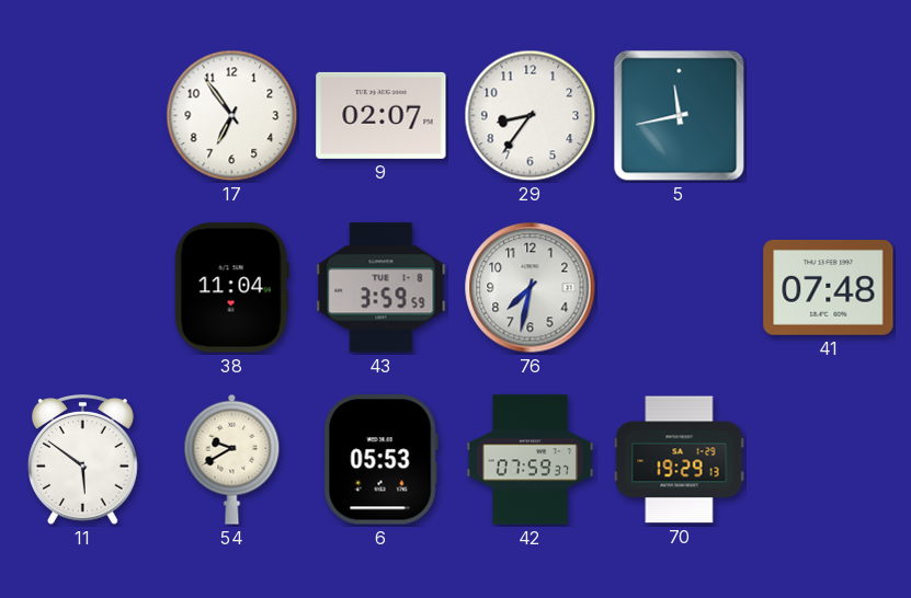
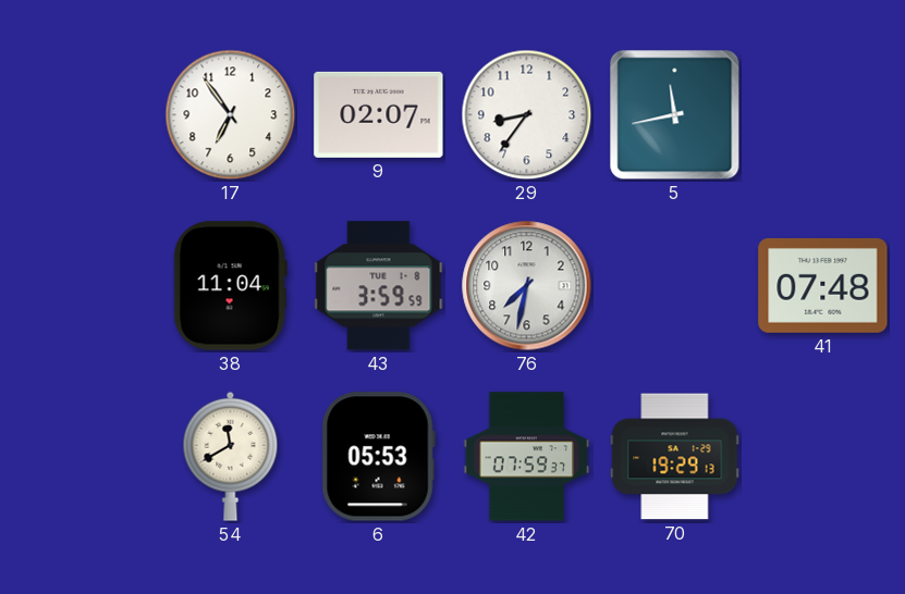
11: 5:51 -> none (82, 460)
54: 9:40 -> 11:40 (231, 456)
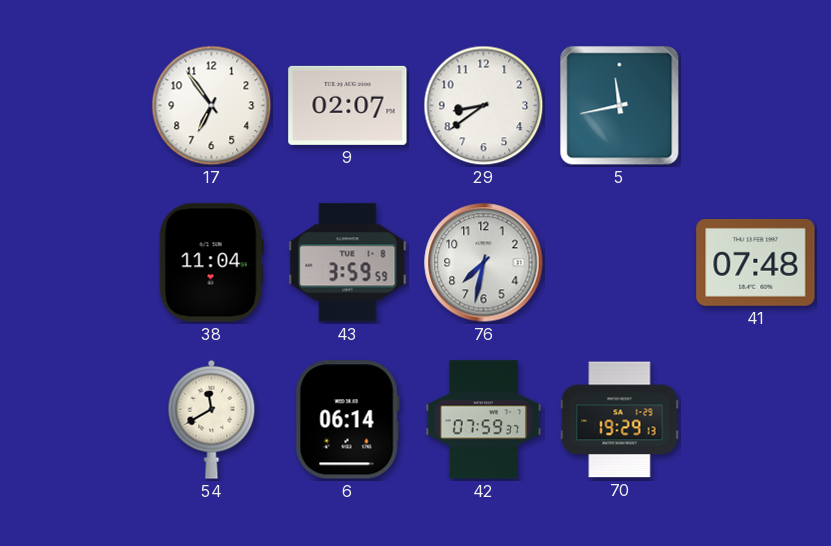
29: 8:36 -> 8:39 (484, 106)
6: 05:53 -> 06:14 (347, 420)
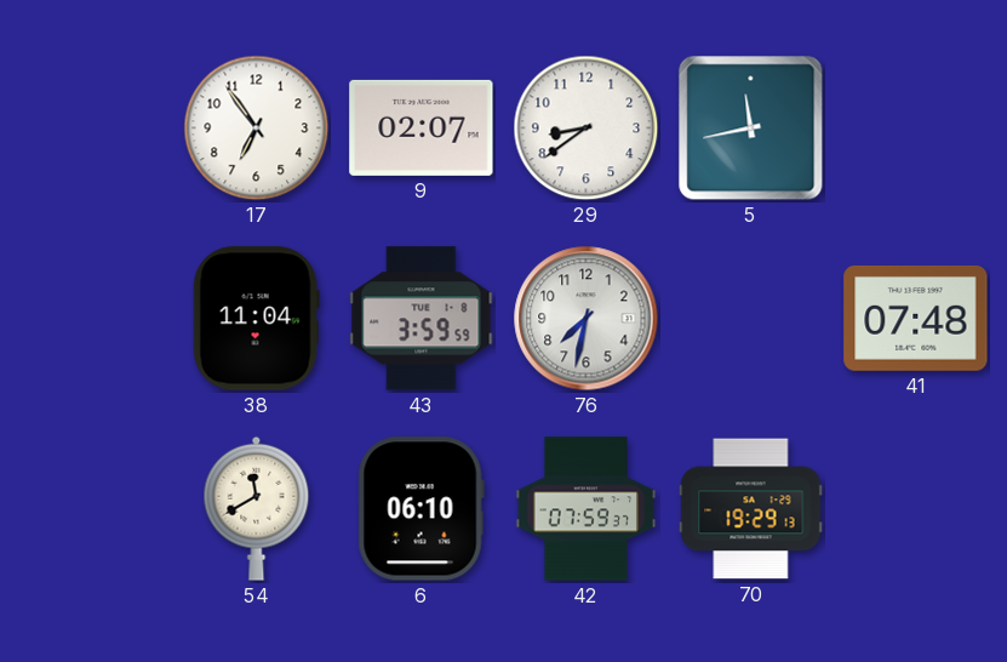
6: 06:14 -> 06:10 (420, 509)
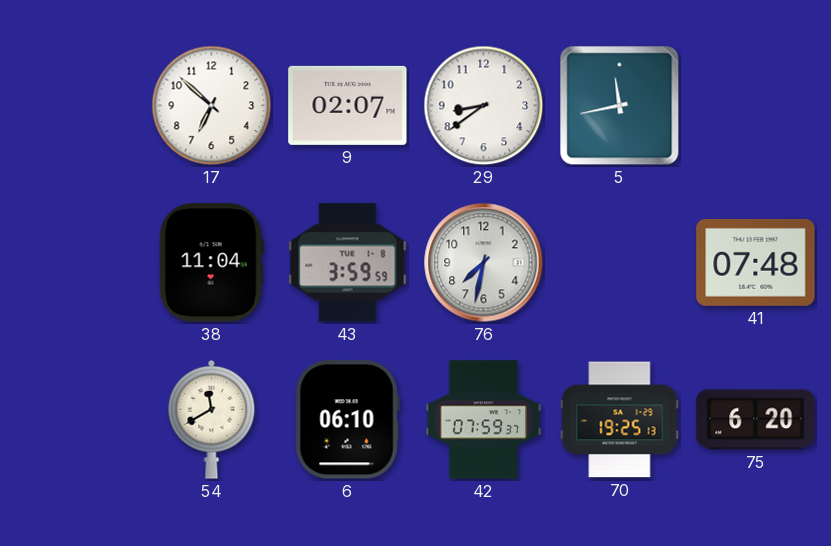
17: 6:54 -> 6:52 (212, 106)
70: 19:29 -> 19:25 (620, 420)
75: none -> 6:20 (756, 420)
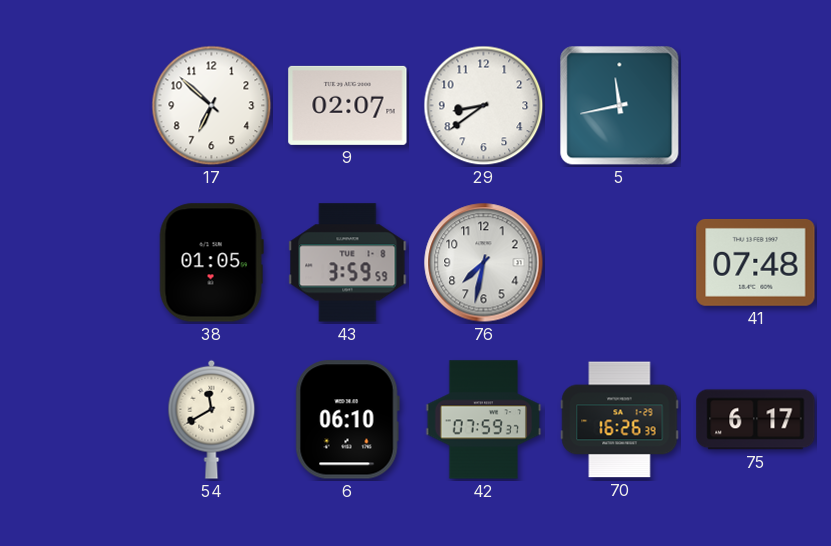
38: 11:04 -> 01:05 (211, 263)
70: 19:25 -> 16:26 (620, 420)
75: 6:20 -> 6:17 (756, 420)
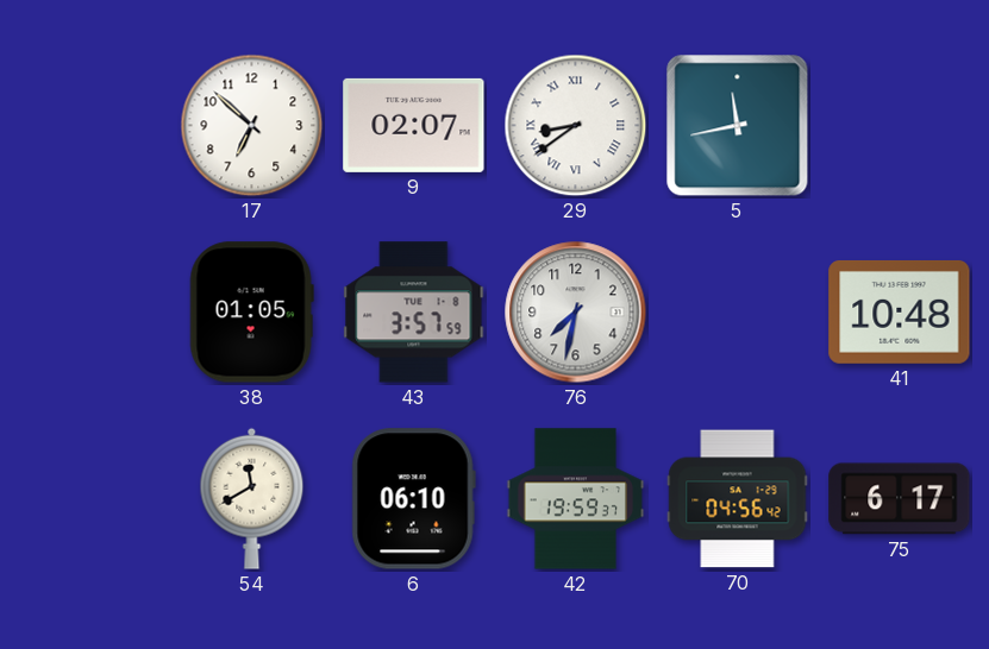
29 numerals: Arabic -> Roman (576, 126)
43: 3:59 -> 3:57 (414, 313)
41: 07:48 -> 10:48 (900, 311)
42: 07:59 -> 19:59 (576, 499)
70: 16:26 -> 04:56 (738, 499)
